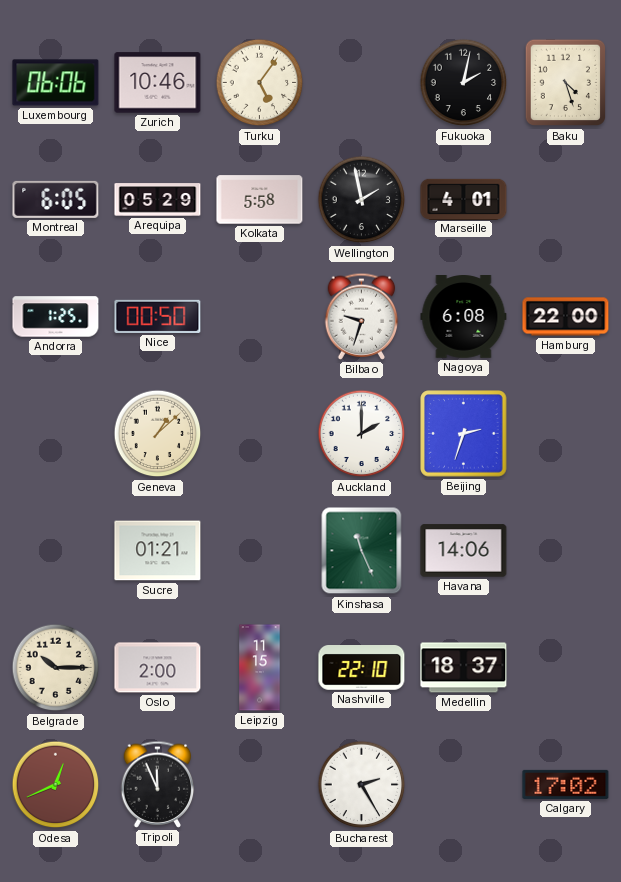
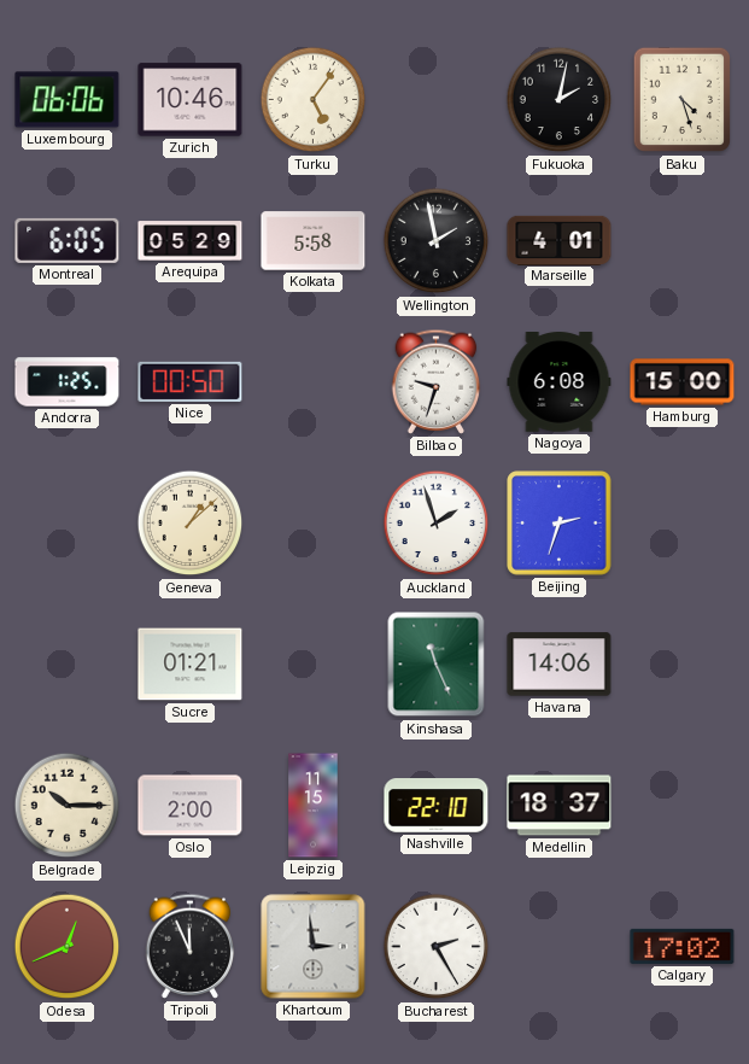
Hamburg: 22:00 -> 15:00 (683, 382)
Auckland: 2:00 -> 1:57 (437, 524)
Khartoum: none -> 2:59 (314, 947)
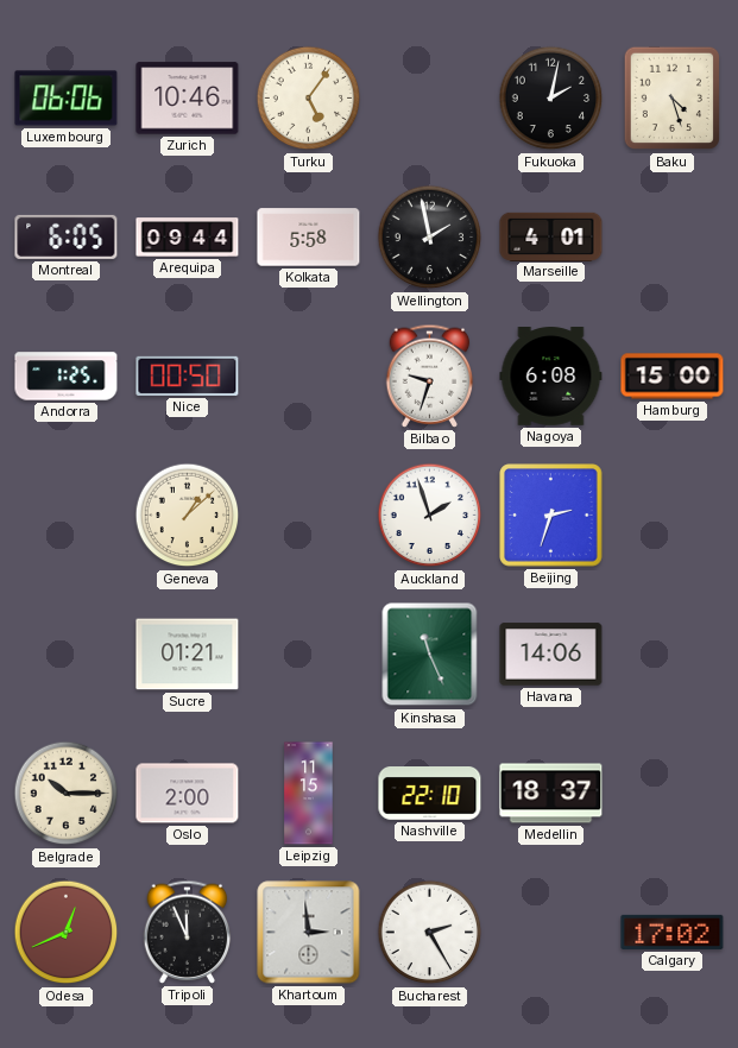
Arequipa: 05:29 -> 09:44 (188, 238)
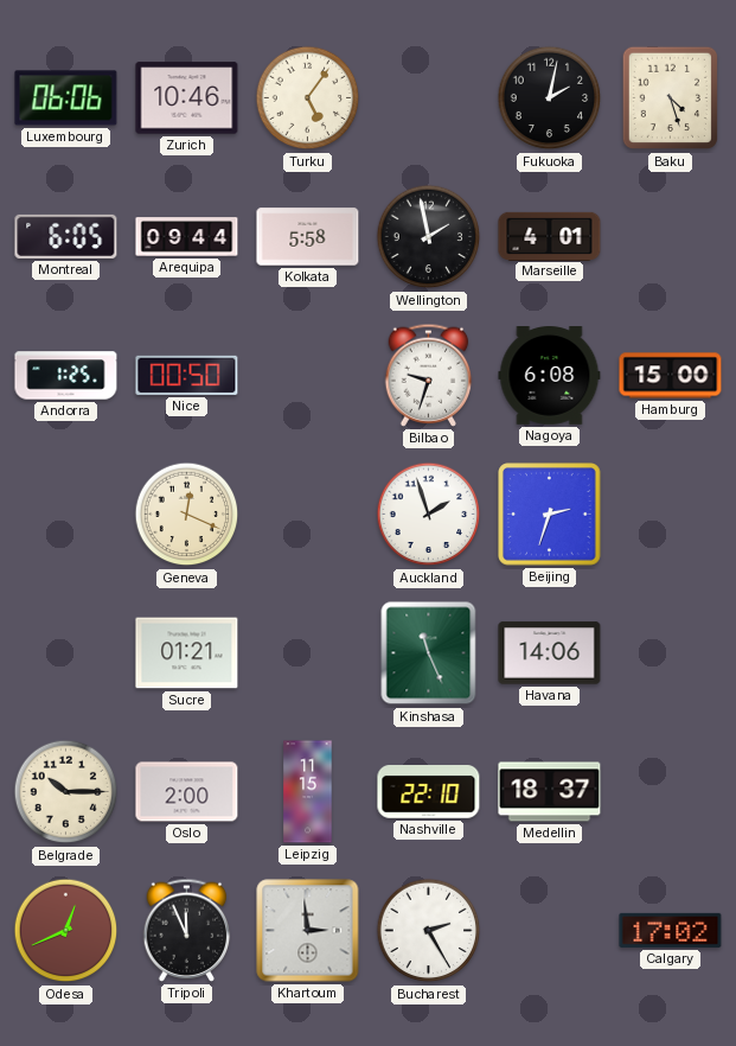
Geneva: 1:08 -> 12:19 (187, 515)
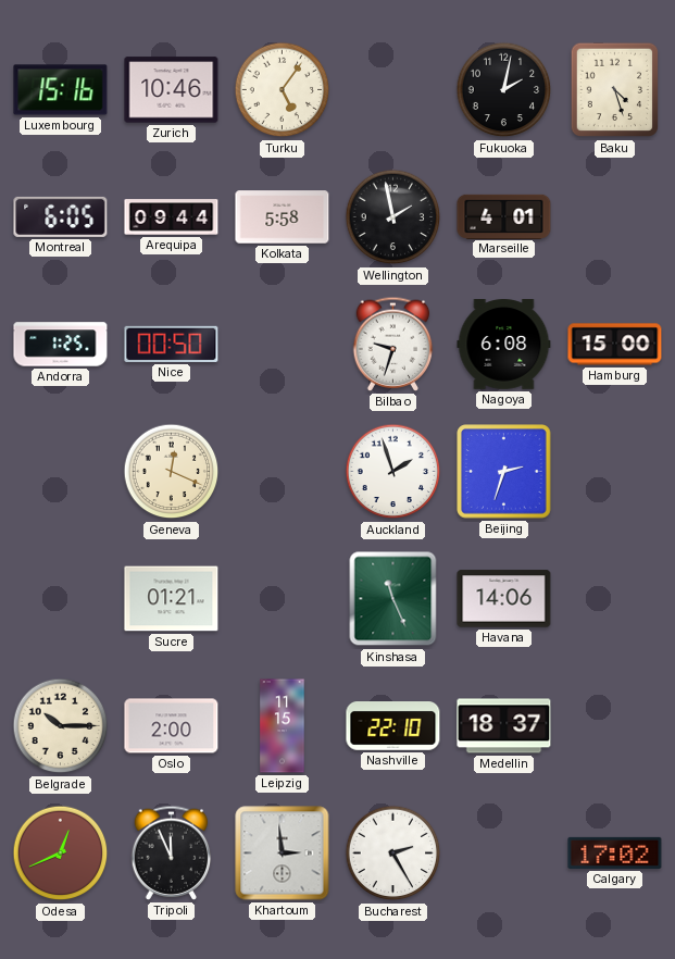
Luxembourg: 06:06 -> 15:16 (61, 90)
